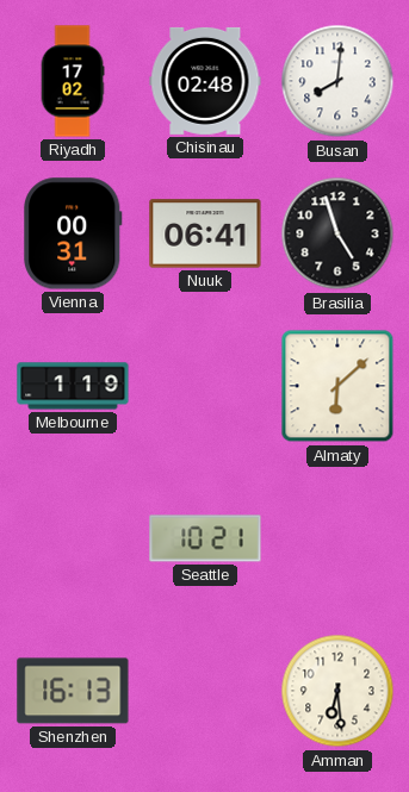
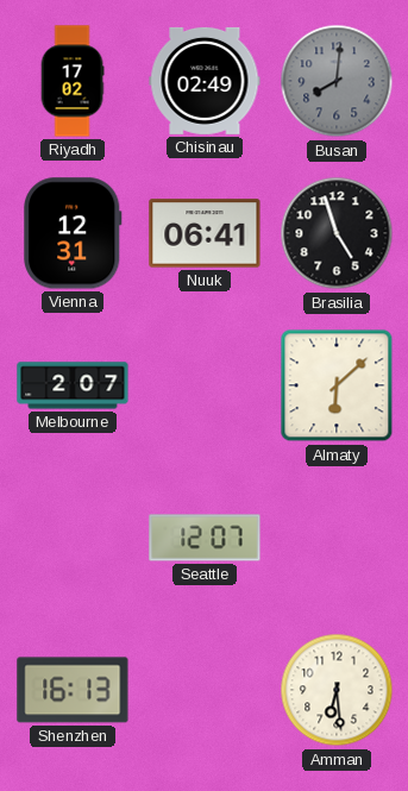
Chisinau: 02:48 -> 02:49 (205, 81)
Busan dial: white -> grey (337, 81)
Vienna: 00:31 -> 12:31 (74, 233)
Melbourne: 1:19 -> 2:07 (73, 385)
Seattle: 10:21 -> 12:07 (205, 538)
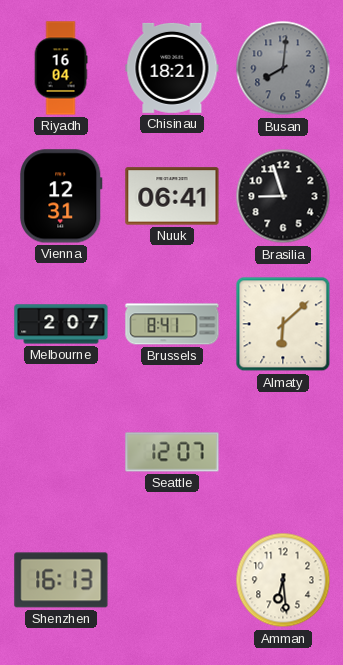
Riyadh: 17:02 -> 16:04 (61, 68)
Chisinau: 02:49 -> 18:21 (172, 68)
Brasilia: 4:57 -> 8:57 (283, 196)
Brussels: none -> 8:41 (172, 324)
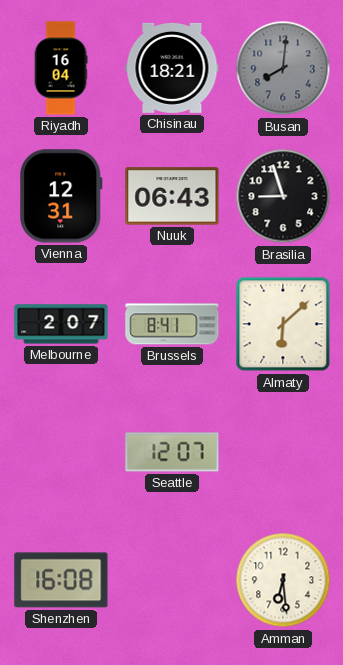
Nuuk: 06:41 -> 06:43 (172, 196)
Shenzhen: 16:13 -> 16:08 (61, 580)
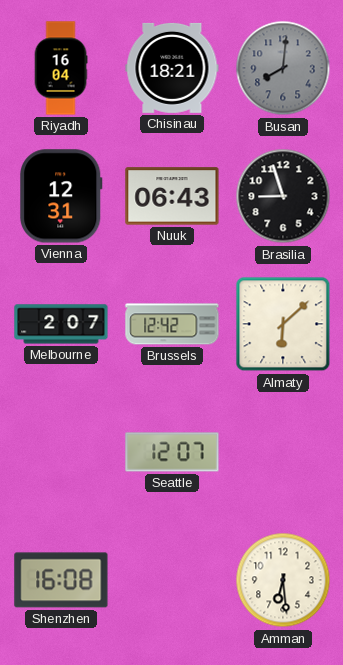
Brussels: 8:41 -> 12:42 (172, 324)
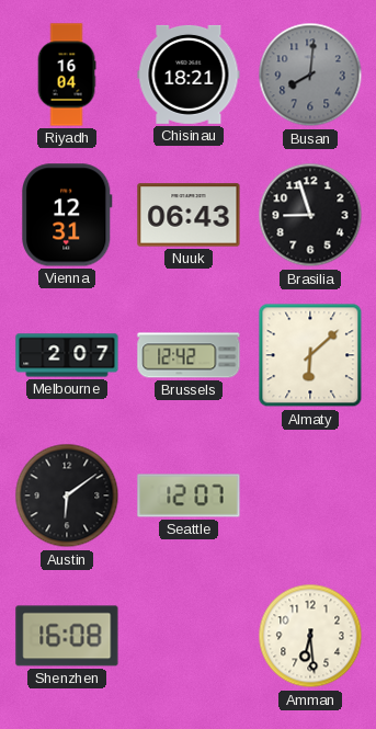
Austin: none -> 6:09 (67, 496)
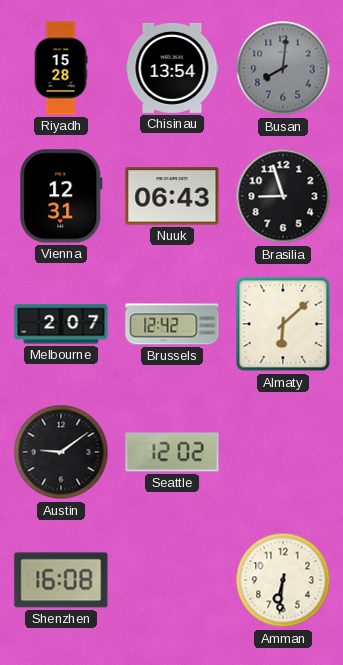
Riyadh: 16:04 -> 15:28 (61, 68)
Chisinau: 18:21 -> 13:54 (172, 68)
Austin: 6:09 -> 9:09 (61, 452)
Seattle: 12:07 -> 12:02 (172, 452)
Amman: 6:29 -> 6:31 (283, 580)
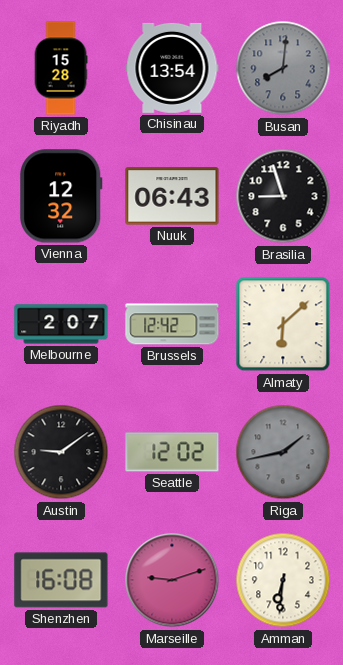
Vienna: 12:31 -> 12:32 (62, 196)
Riga: none -> 1:43 (283, 452)
Marseille: none -> 9:12 (172, 580)
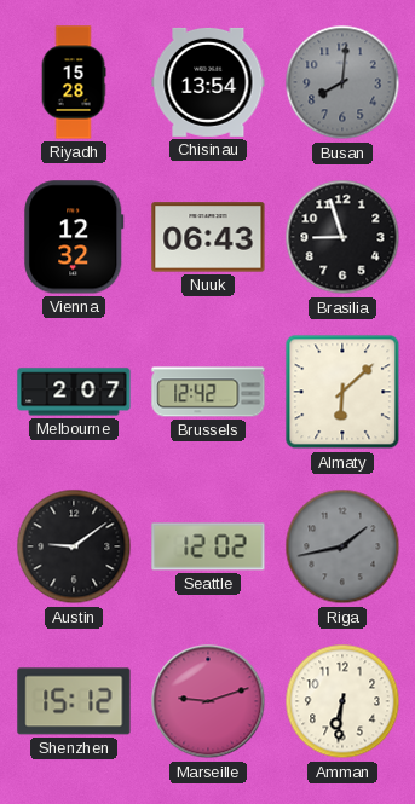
Shenzhen: 16:08 -> 15:12 (74, 701)
